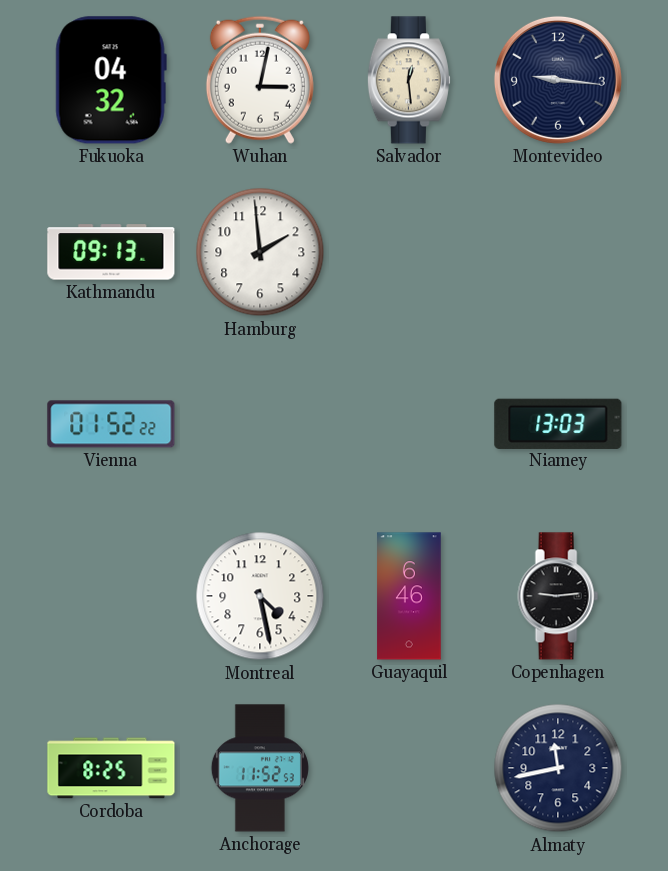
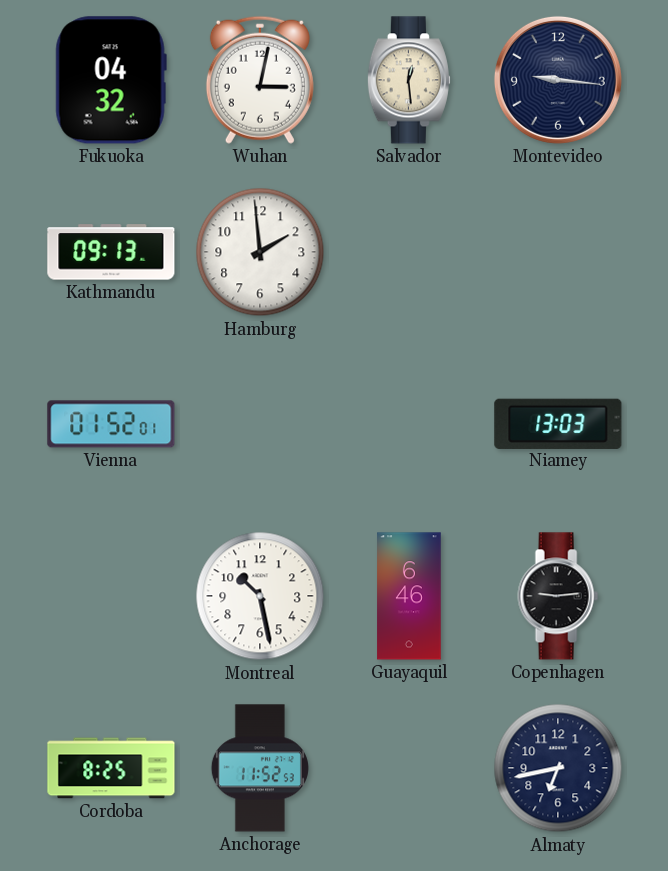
Vienna: 01:52:22 -> 01:52:01 (111, 424)
Montreal: 4:28 -> 10:28 (260, 596)
Almaty: 11:43 -> 6:43 (558, 768)
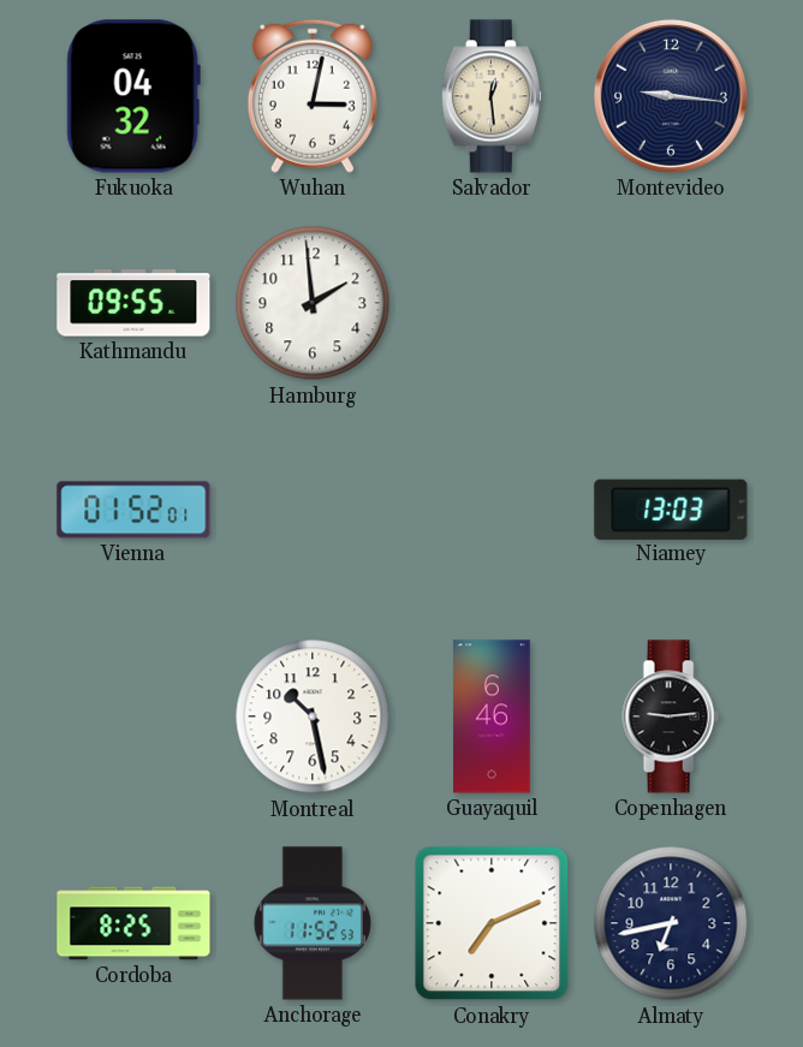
Kathmandu: 09:13 -> 09:55 (133, 303)
Conakry: none -> 7:11 (492, 923)
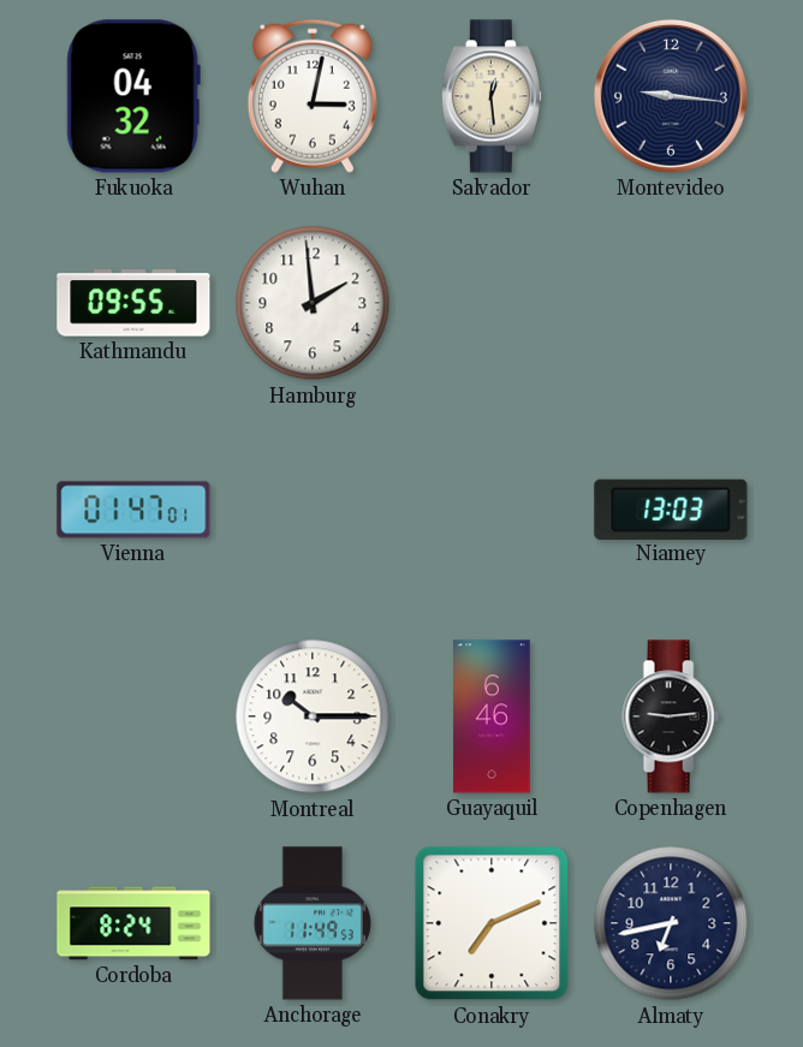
Vienna: 01:52 -> 01:47 (133, 510)
Montreal: 10:28 -> 10:15 (313, 716)
Cordoba: 8:25 -> 8:24 (133, 923)
Anchorage: 11:52 -> 11:49 (313, 923)
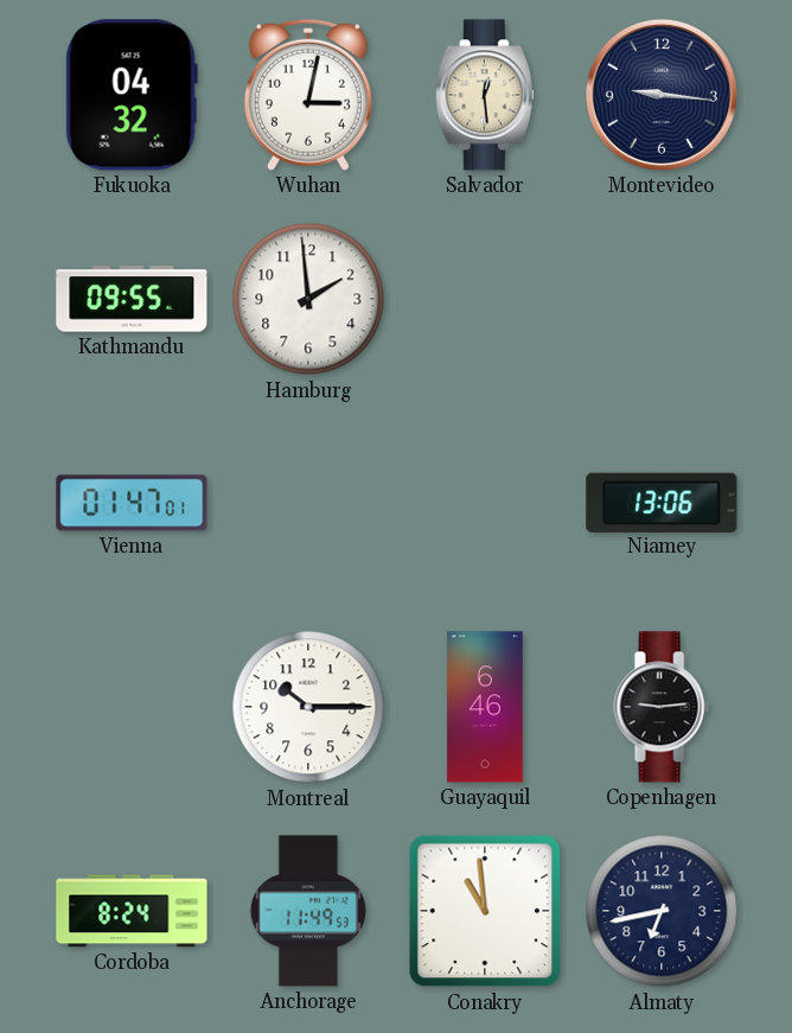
Niamey: 13:03 -> 13:06 (662, 502)
Conakry: 7:11 -> 10:59 (485, 911)
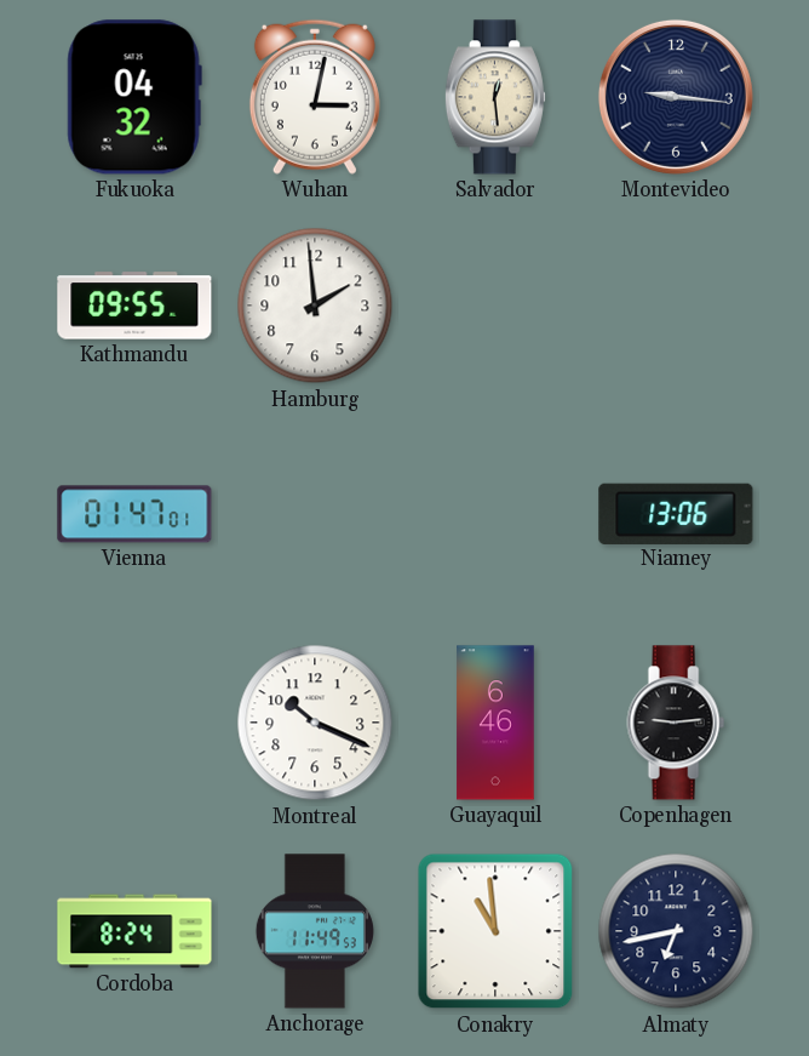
Montreal: 10:15 -> 10:19 (315, 723)
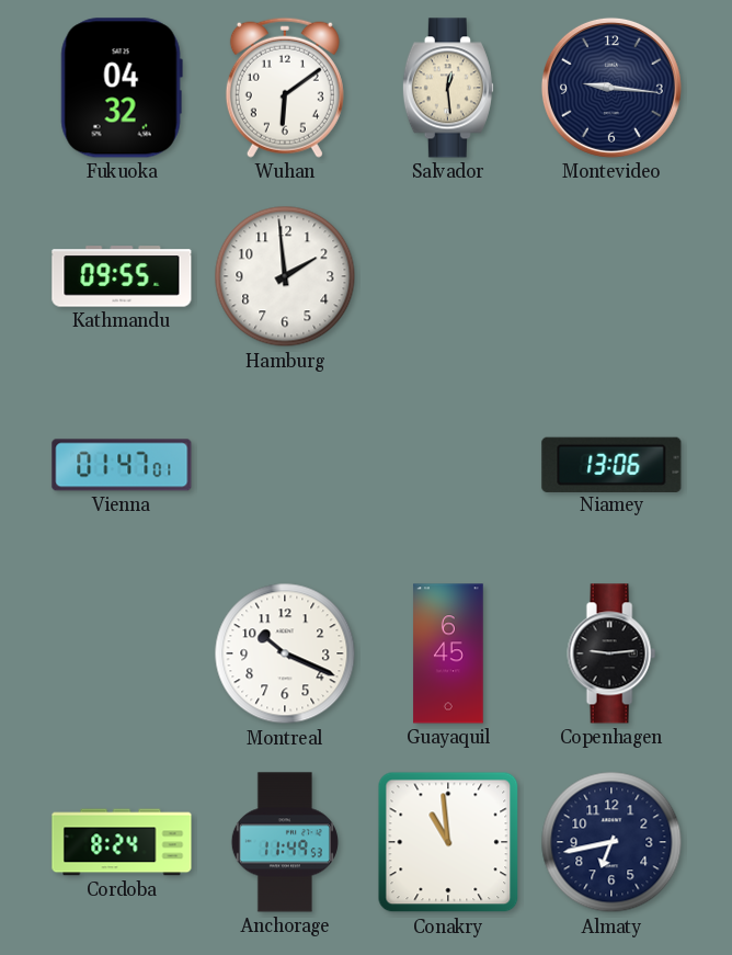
Wuhan: 3:02 -> 6:09 (285, 88)
Guayaquil: 6:46 -> 6:45 (448, 653)
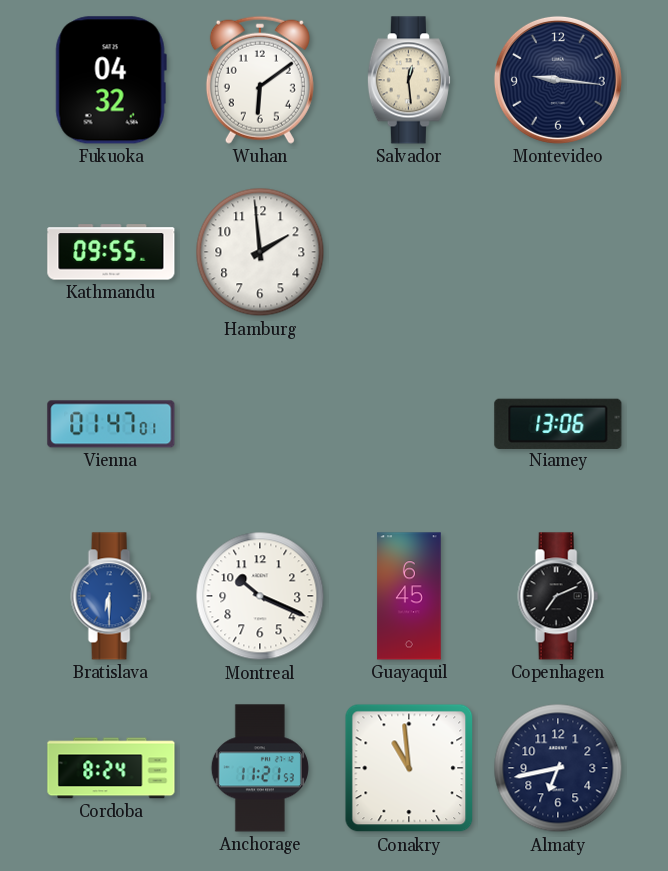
Bratislava: none -> 6:30 (111, 596)
Copenhagen: 9:14 -> 7:11 (558, 596)
Anchorage: 11:49 -> 11:21 (260, 768)
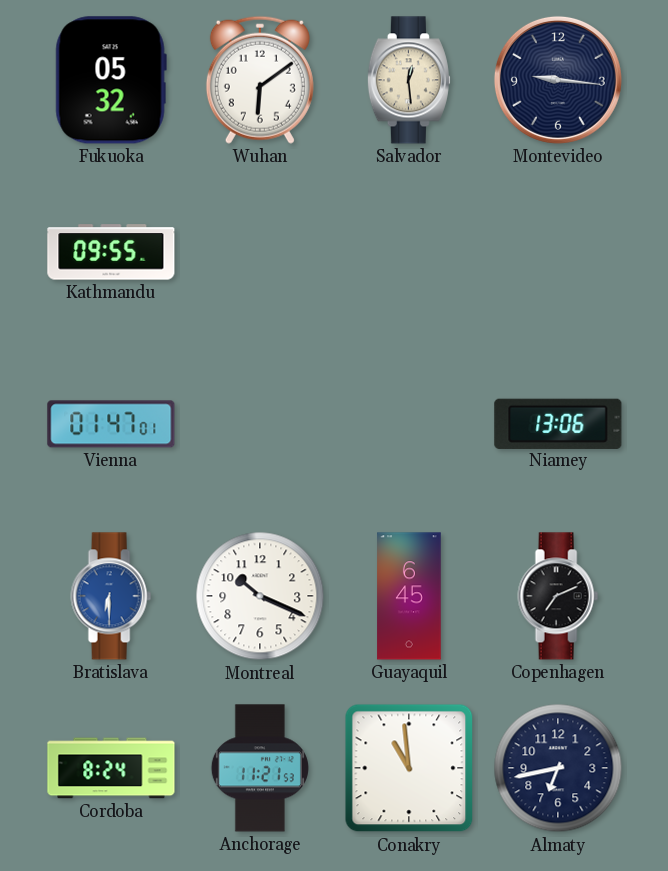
Fukuoka: 04:32 -> 05:32 (111, 80)
Hamburg: 1:59 -> none (260, 252)
